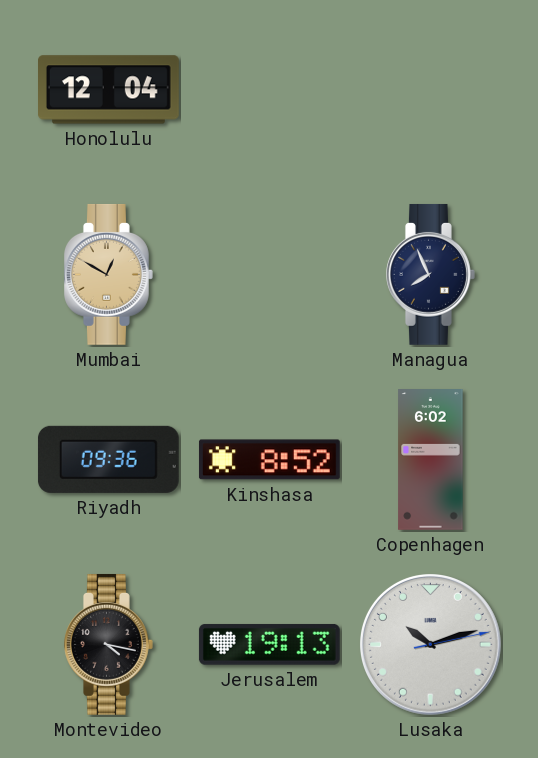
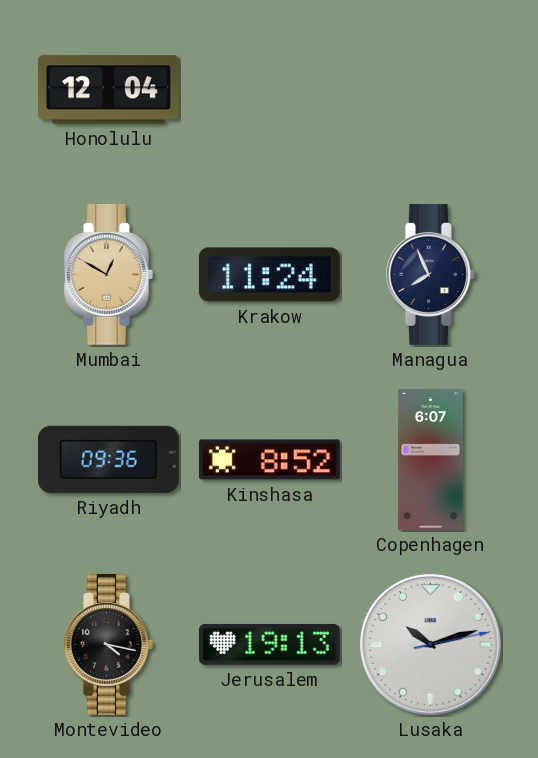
Krakow: none -> 11:24 (269, 275)
Copenhagen: 6:02 -> 6:07 (431, 460)
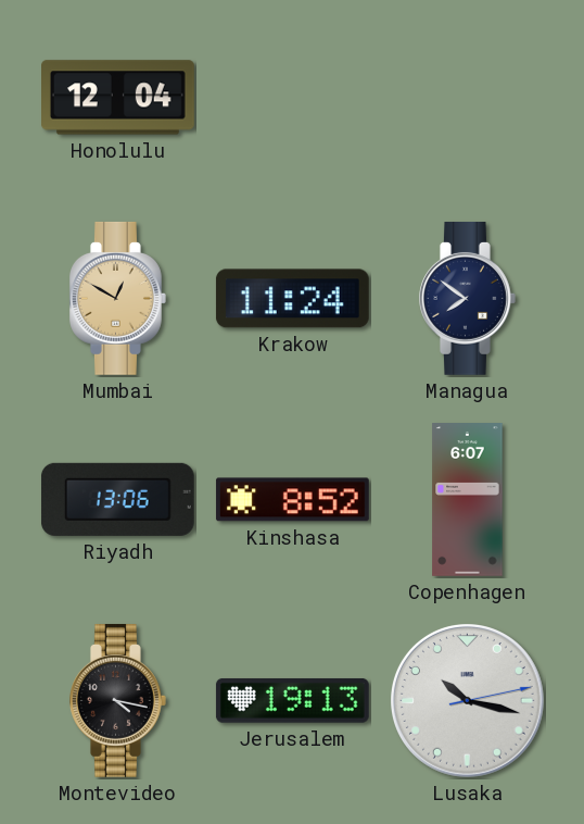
Managua: 7:56 -> 7:51 (468, 298)
Riyadh: 09:36 -> 13:06 (117, 499)
Lusaka: 10:12 -> 10:17 (468, 701)
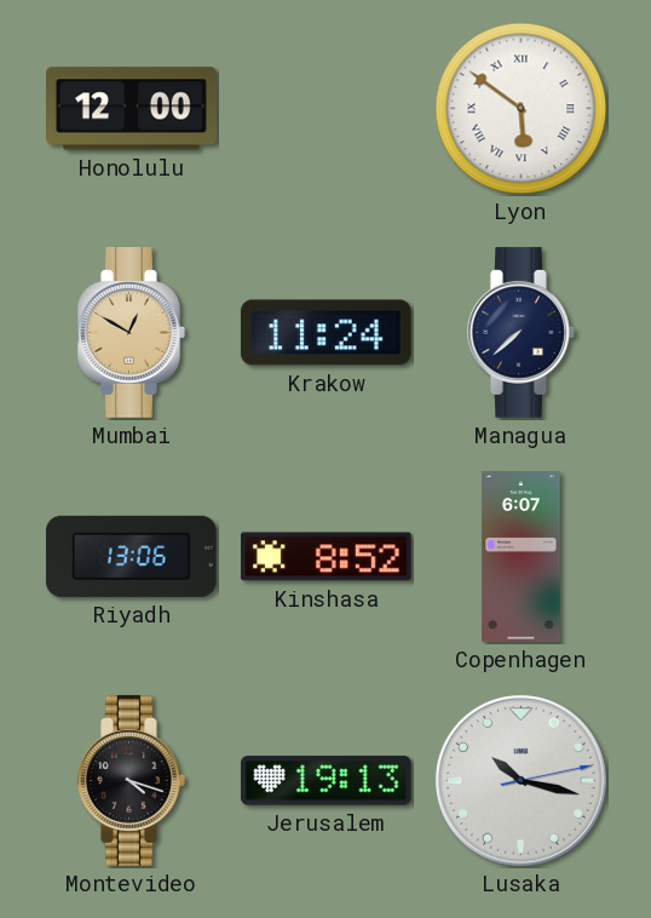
Honolulu: 12:04 -> 12:00 (132, 109)
Lyon: none -> 5:51 (522, 109)
Managua: 7:51 -> 7:38 (522, 332)
Montevideo: 4:17 -> 4:18 (132, 780)
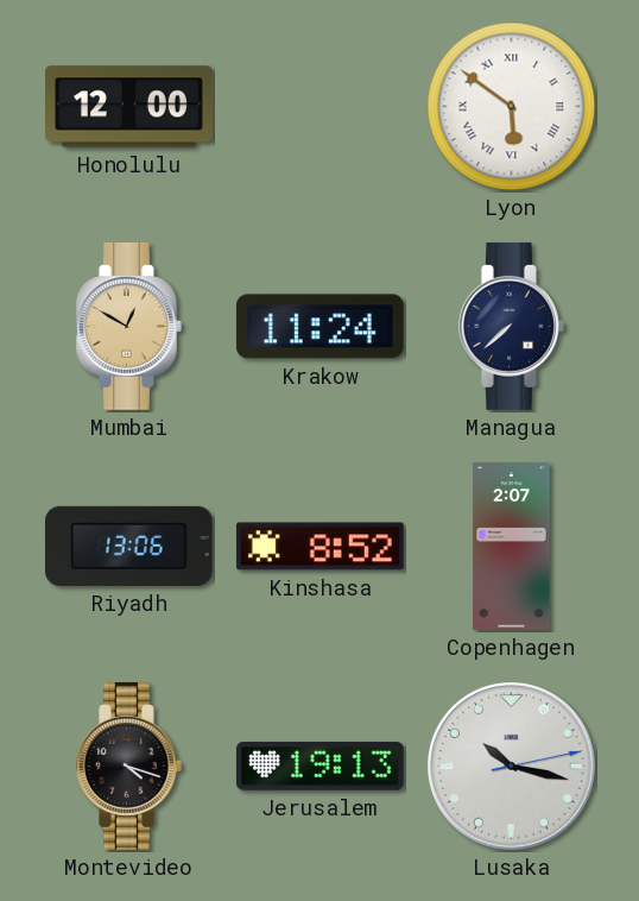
Copenhagen: 6:07 -> 2:07 (512, 547)
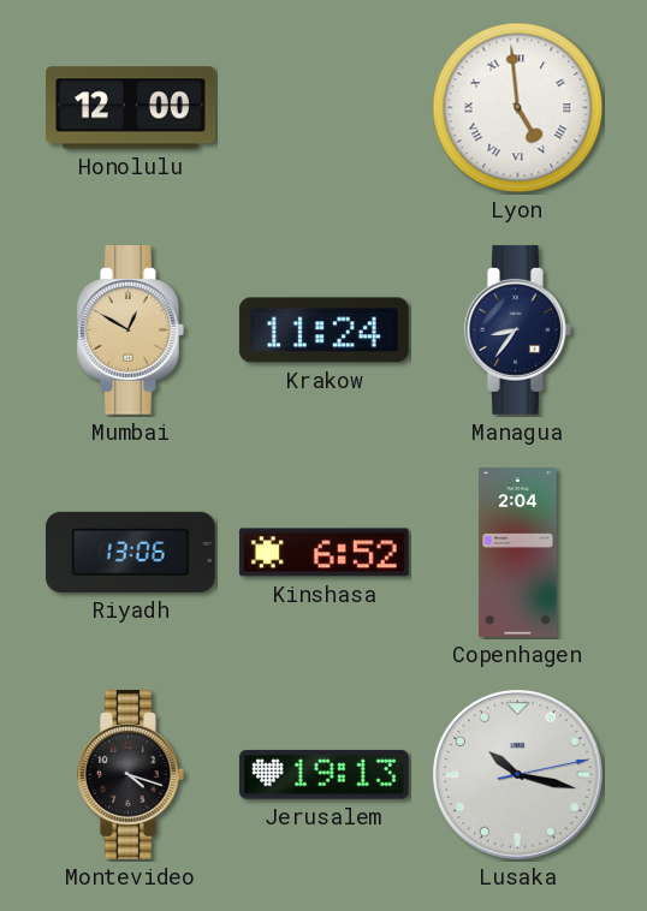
Lyon: 5:51 -> 4:59 (518, 108)
Managua: 7:38 -> 8:36 (518, 329)
Kinshasa: 8:52 -> 6:52 (323, 553)
Copenhagen: 2:07 -> 2:04 (518, 553)
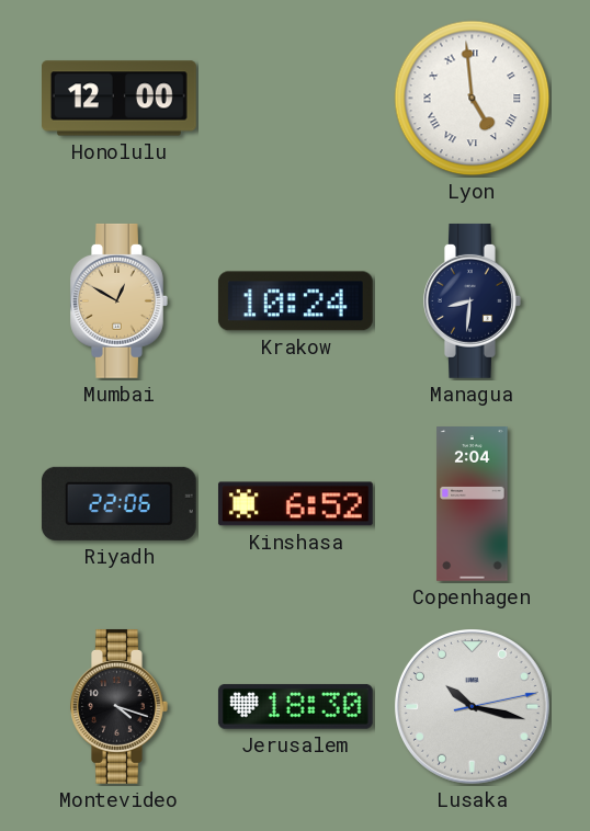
Krakow: 11:24 -> 10:24 (295, 301)
Managua: 8:36 -> 8:31 (473, 300)
Riyadh: 13:06 -> 22:06 (118, 503)
Jerusalem: 19:13 -> 18:30 (295, 706)
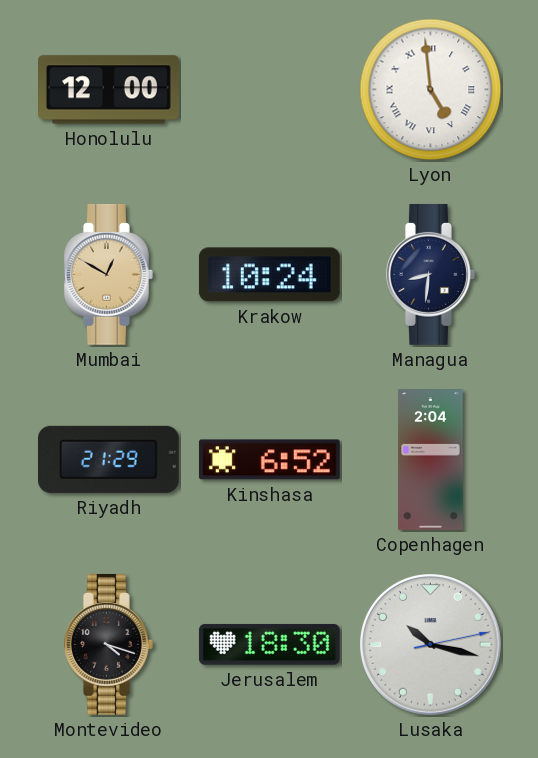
Riyadh: 22:06 -> 21:29 (108, 459)
